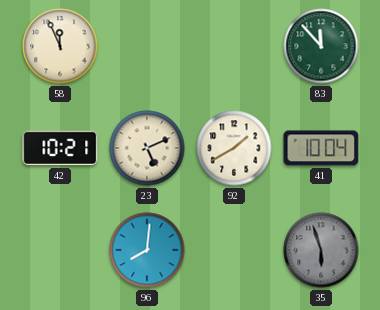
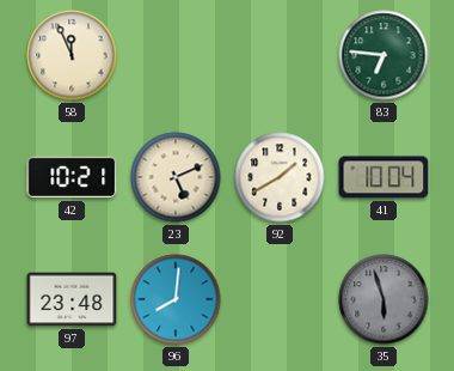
83: 11:53 -> 6:46 (384, 55)
97: none -> 23:48 (72, 299)
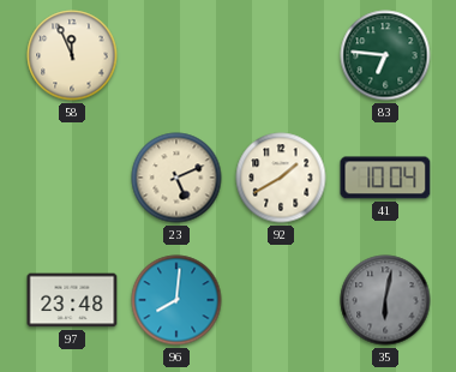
42: 10:21 -> none (72, 177)
35: 5:57 -> 6:02 (385, 300)
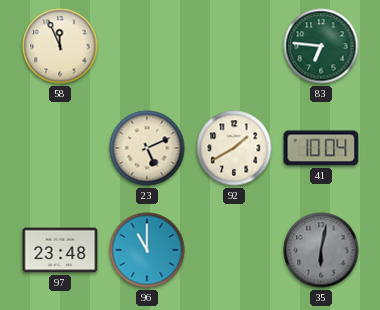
96: 8:01 -> 11:00 (147, 250)
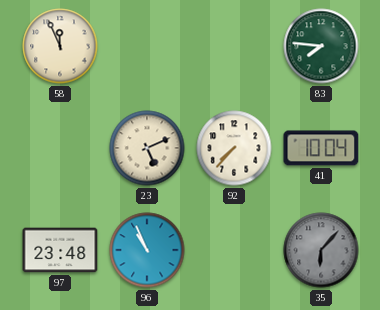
83: 6:46 -> 7:46 (321, 46)
92: 1:40 -> 7:37 (234, 148)
96: 11:00 -> 10:56 (147, 250)
35: 6:02 -> 6:07 (321, 250)
